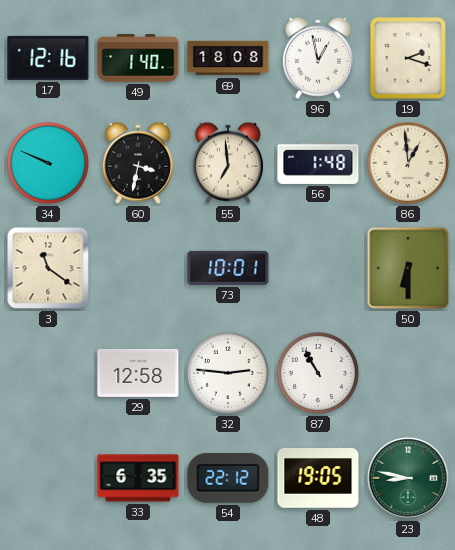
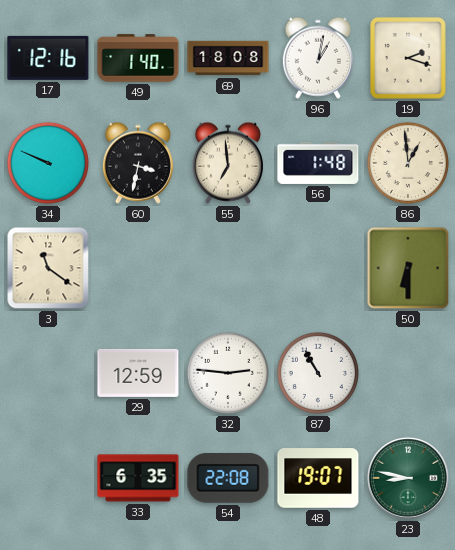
96: 12:58 -> 1:02 (318, 58)
73: 10:01 -> none (228, 268)
29: 12:58 -> 12:59 (138, 373)
54: 22:12 -> 22:08 (228, 478)
48: 19:05 -> 19:07 (318, 478)
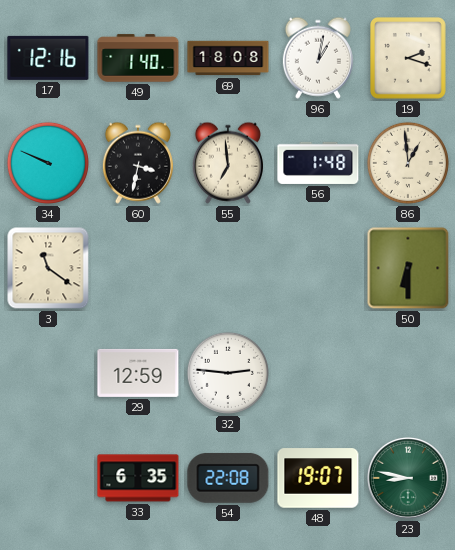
87: 10:55 -> none (318, 373)
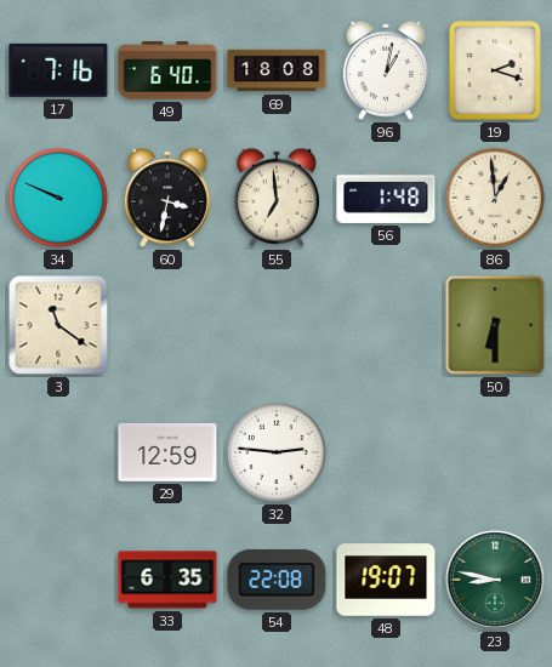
17: 12:16 -> 7:16 (58, 70)
49: 1:40 -> 6:40 (167, 70)
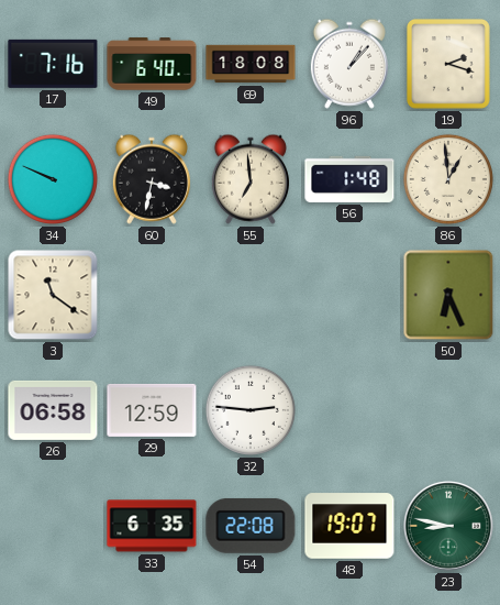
96: 1:02 -> 1:07 (349, 64)
50: 6:30 -> 6:26 (448, 295)
26: none -> 06:58 (53, 410)
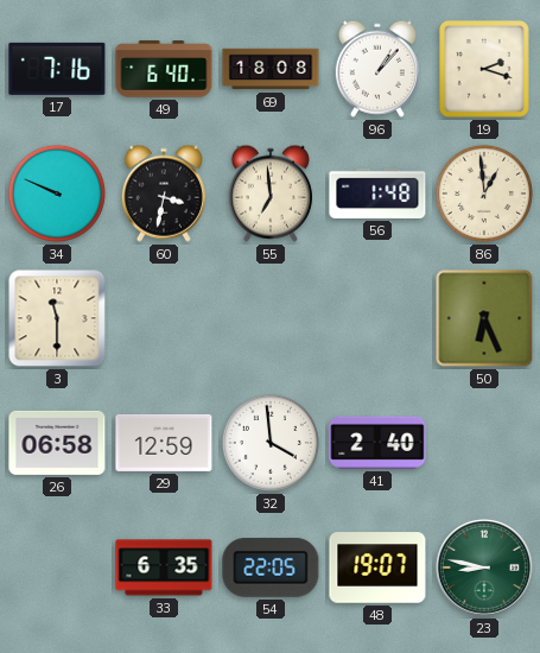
3: 11:21 -> 11:30 (57, 318)
32: 2:46 -> 3:59 (271, 443)
41: none -> 2:40 (377, 443)
54: 22:08 -> 22:05 (271, 568)
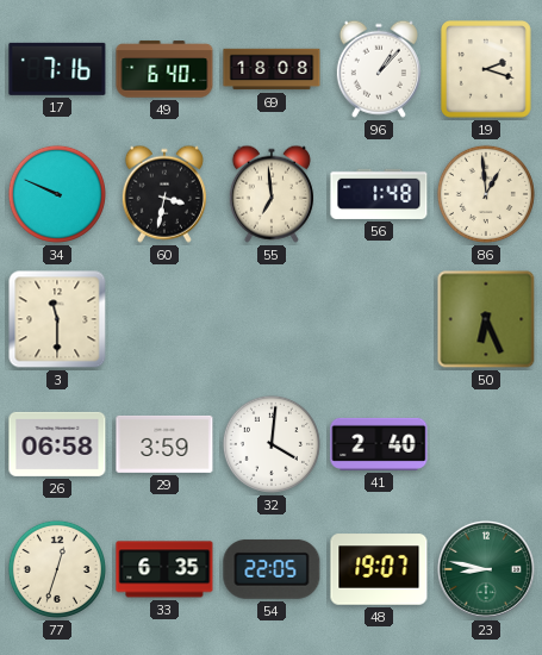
29: 12:59 -> 3:59 (164, 444)
32: 3:59 -> 4:01 (272, 444)
77: none -> 12:33 (57, 569)
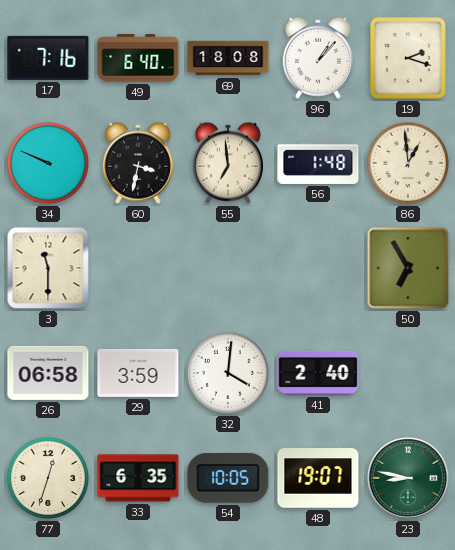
50: 6:26 -> 6:55 (408, 268)
54: 22:05 -> 10:05 (228, 478)
